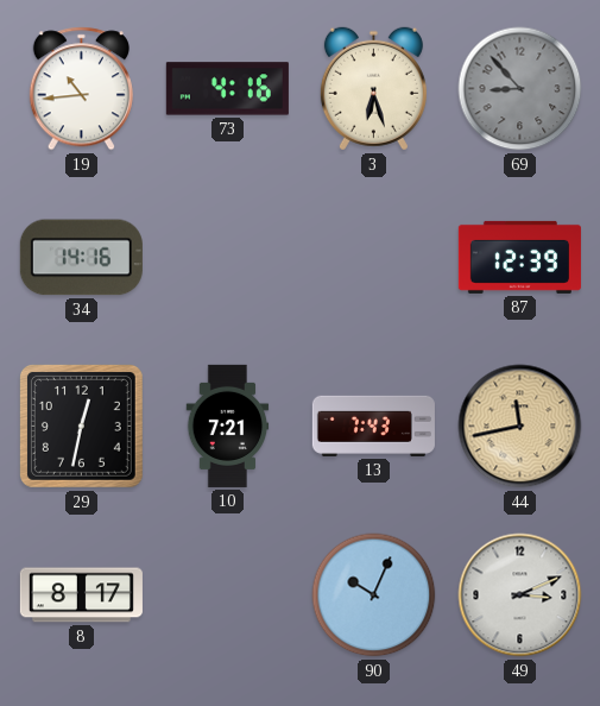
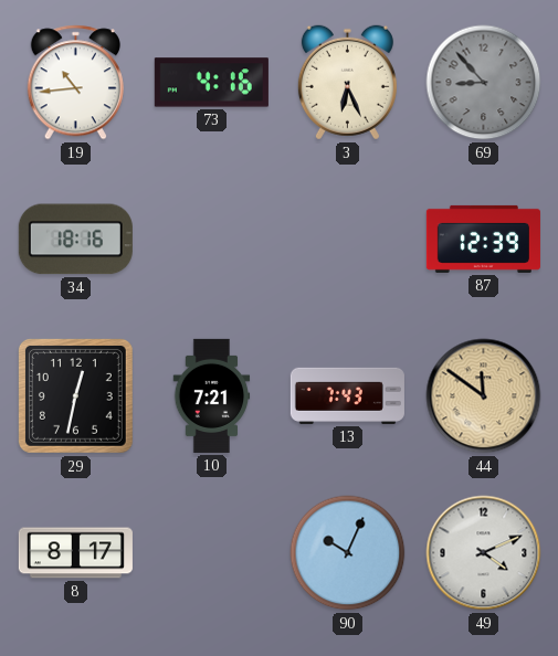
3: 6:27 -> 6:26 (347, 83)
34: 14:16 -> 18:16 (75, 240)
44: 11:43 -> 11:51 (484, 396)
49: 3:11 -> 4:11 (484, 553)
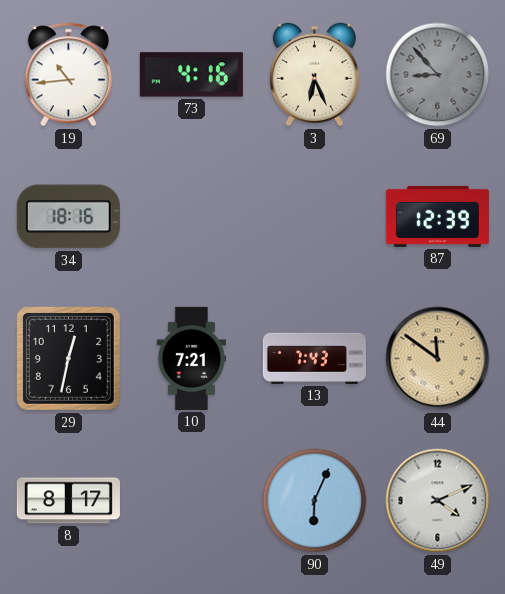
90: 10:04 -> 6:04 (315, 501)
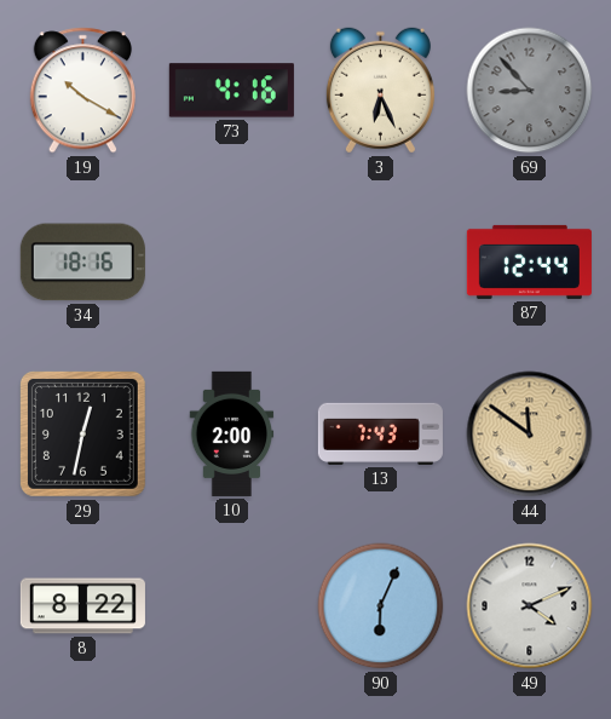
19: 10:44 -> 10:20 (82, 91)
87: 12:39 -> 12:44 (529, 261)
10: 7:21 -> 2:00 (232, 433)
8: 8:17 -> 8:22 (82, 606)
